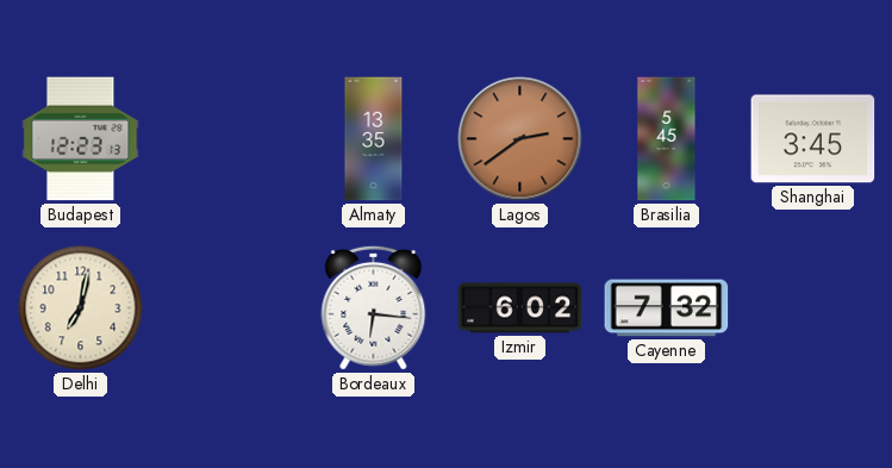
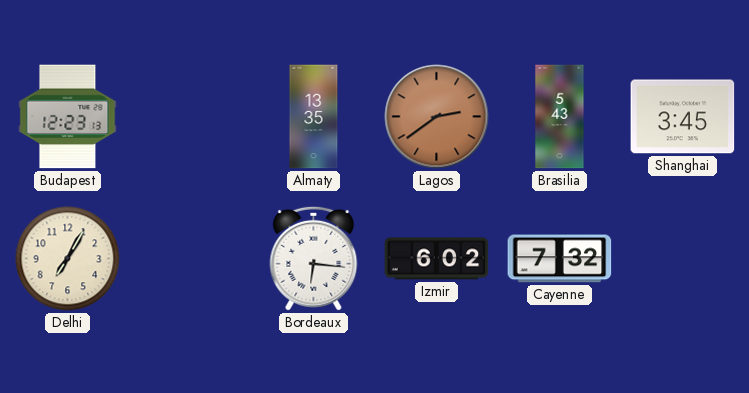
Brasilia: 5:45 -> 5:43 (560, 117)
Delhi: 7:02 -> 7:05 (68, 259)
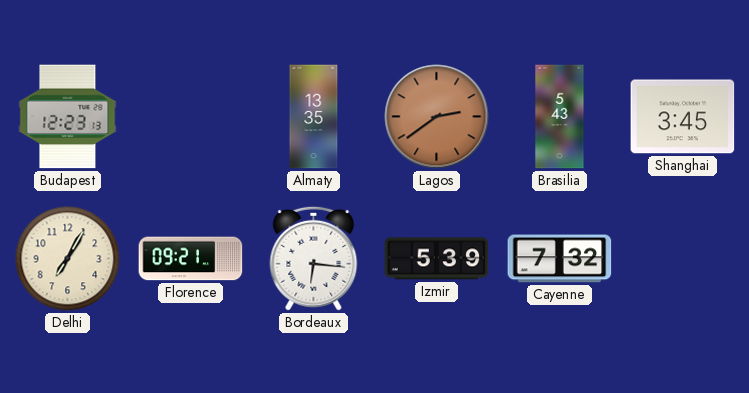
Florence: none -> 09:21 (191, 259)
Izmir: 6:02 -> 5:39 (437, 259)
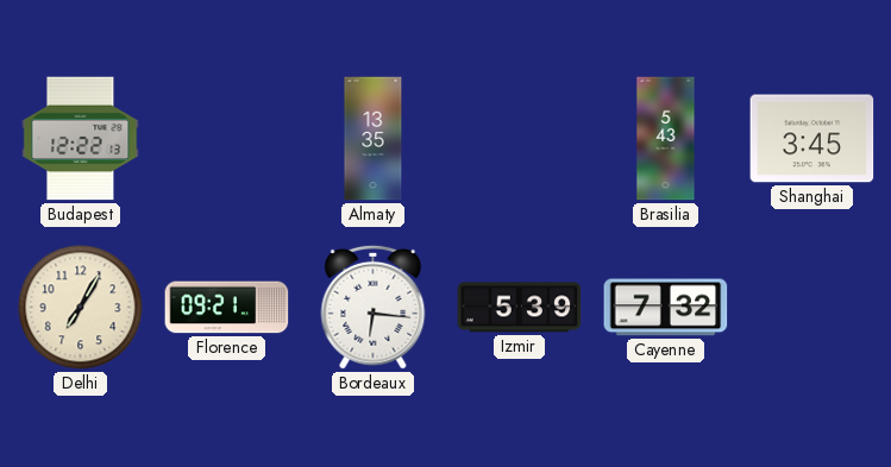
Budapest: 12:23 -> 12:22 (81, 139)
Lagos: 2:39 -> none (437, 117)
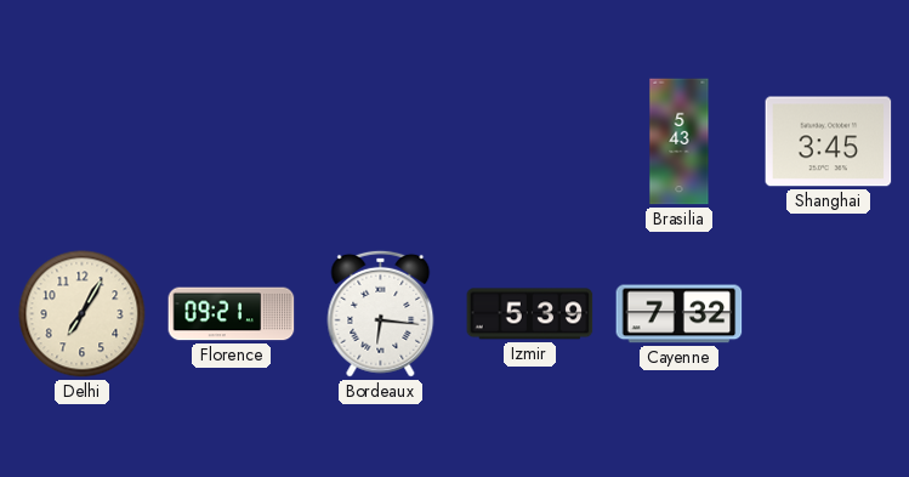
Budapest: 12:22 -> none (81, 139)
Almaty: 13:35 -> none (374, 139)
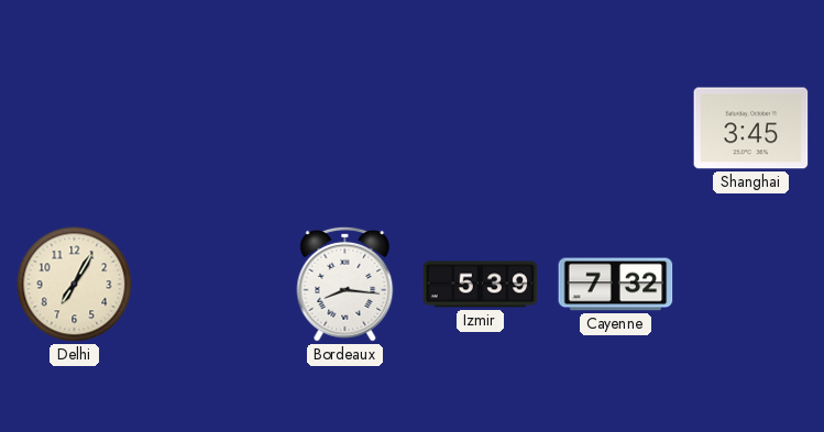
Brasilia: 5:43 -> none (680, 142)
Florence: 09:21 -> none (232, 314)
Bordeaux: 6:16 -> 8:16 (345, 284)
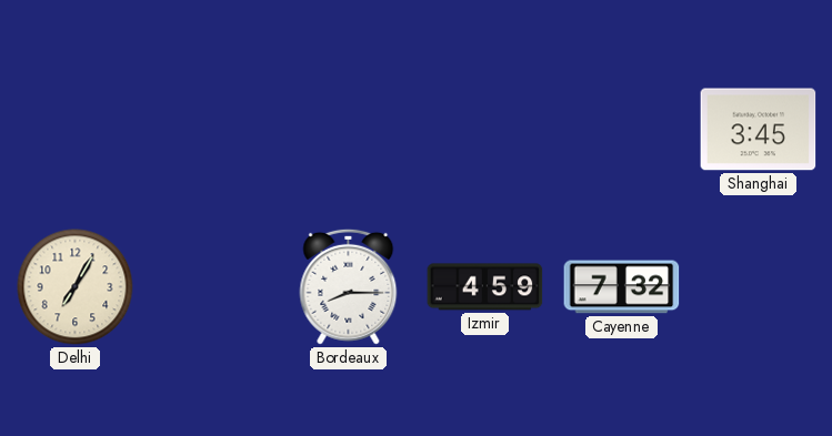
Bordeaux: 8:16 -> 8:15 (349, 286)
Izmir: 5:39 -> 4:59 (485, 287)
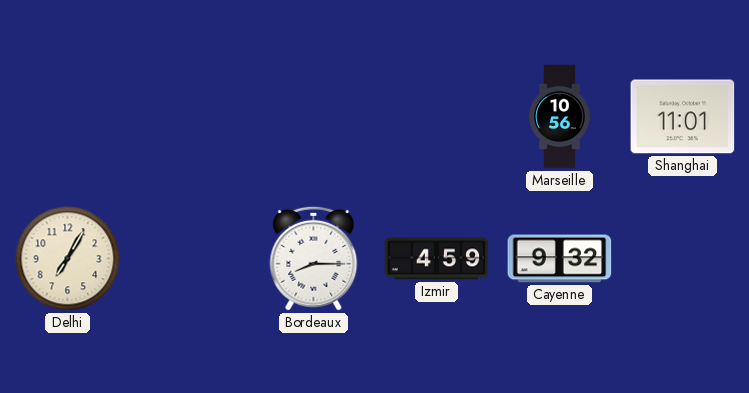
Marseille: none -> 10:56 (560, 117)
Shanghai: 3:45 -> 11:01 (683, 117)
Cayenne: 7:32 -> 9:32 (560, 259)
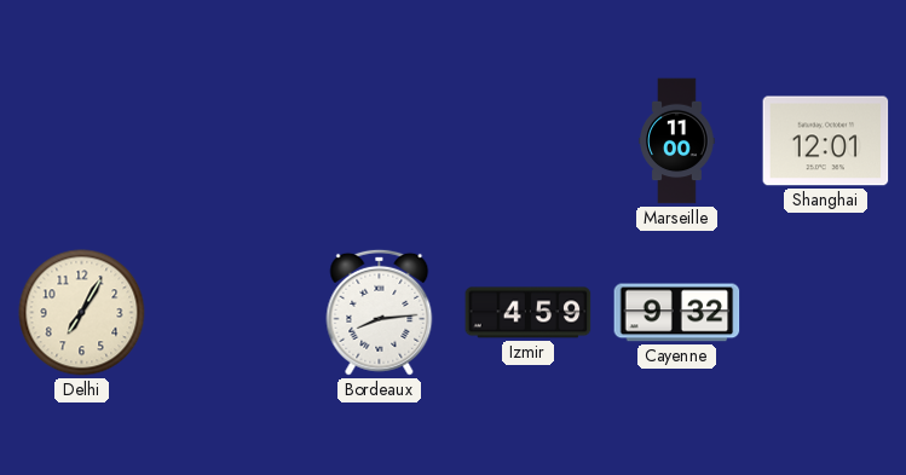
Marseille: 10:56 -> 11:00 (677, 141)
Shanghai: 11:01 -> 12:01 (826, 141)
Bordeaux: 8:15 -> 8:14 (380, 312)
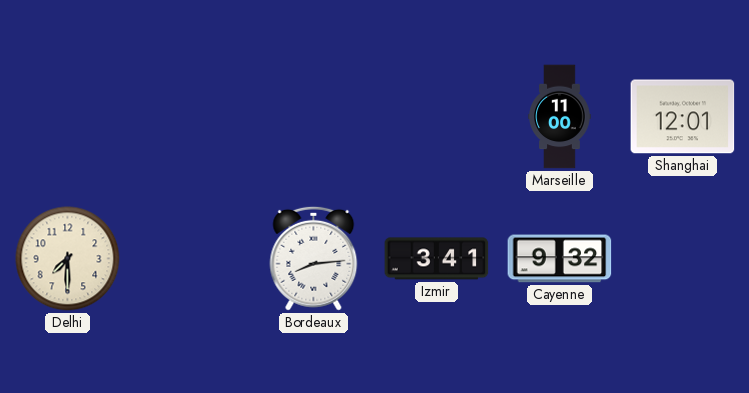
Delhi: 7:05 -> 7:30 (68, 259)
Izmir: 4:59 -> 3:41 (437, 259)
